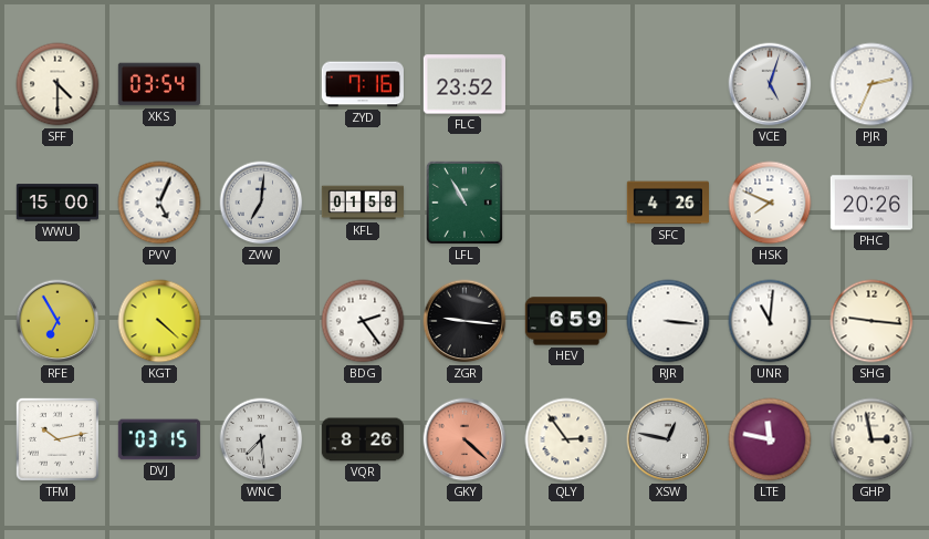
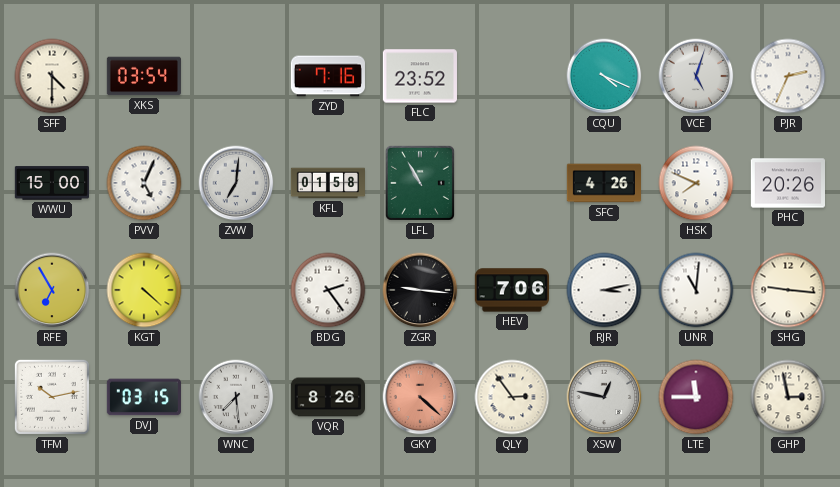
CQU: none -> 4:19 (604, 76)
HEV: 6:59 -> 7:06 (511, 290)
RJR: 3:16 -> 3:13 (604, 290)
LTE: 11:47 -> 11:45 (696, 397)
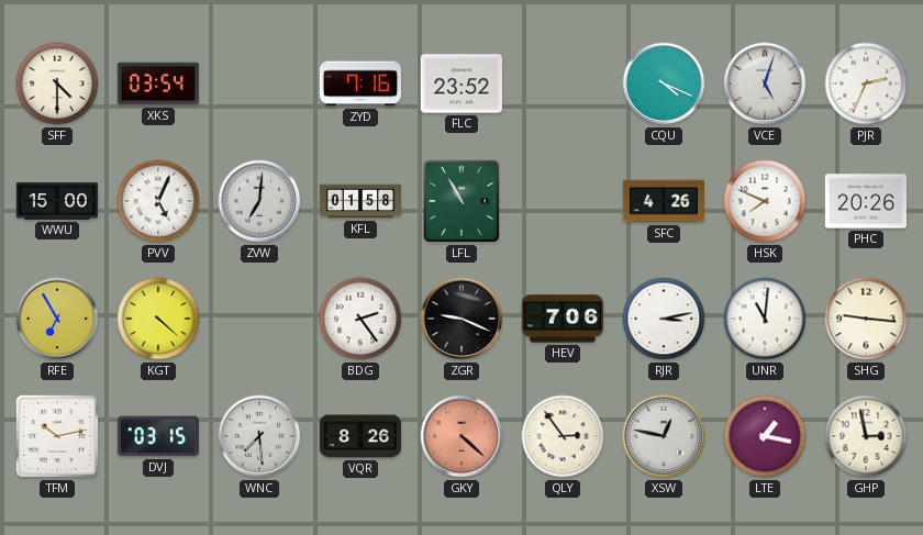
ZGR: 9:16 -> 9:19 (462, 319)
LTE: 11:45 -> 1:17 (765, 436)
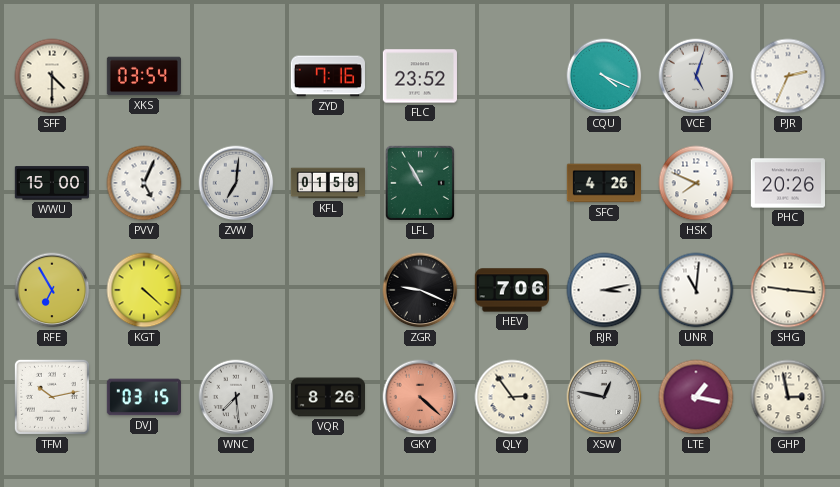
BDG: 2:24 -> none (360, 319)
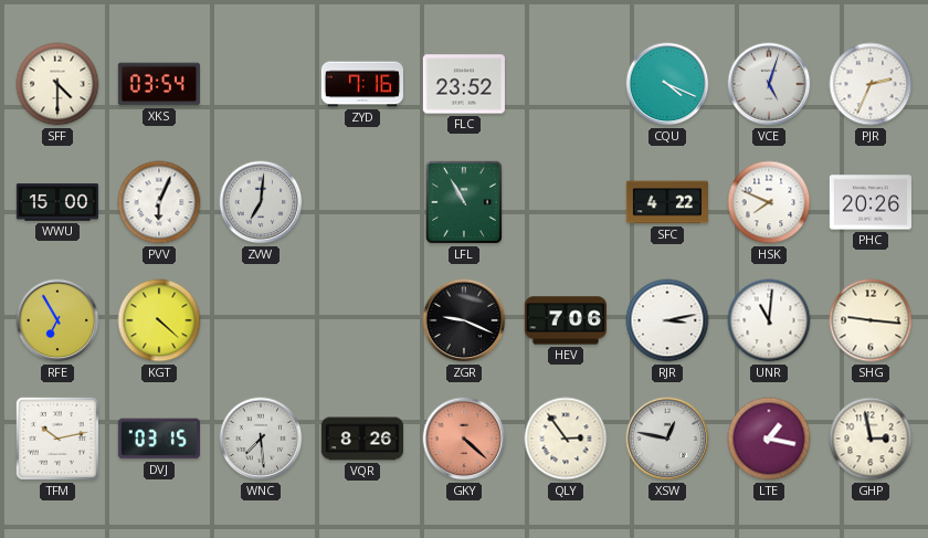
PVV: 5:04 -> 6:04 (159, 202)
KFL: 01:58 -> none (327, 183)
SFC: 4:26 -> 4:22 (666, 202)
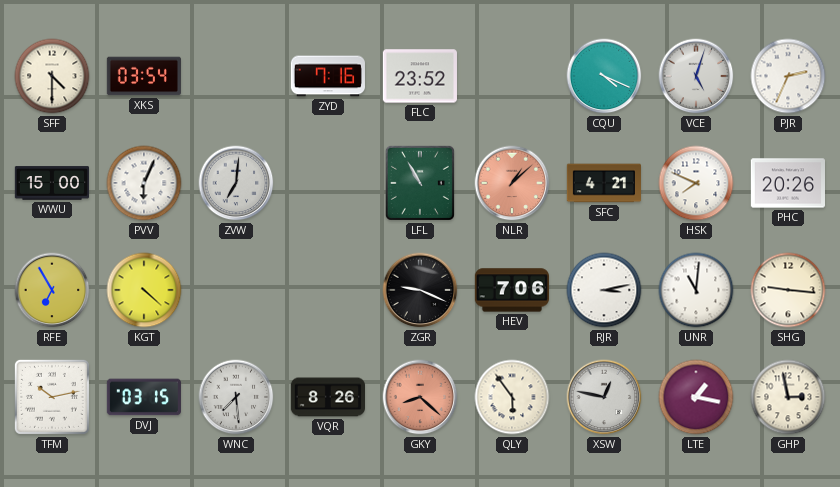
NLR: none -> 1:08 (512, 183)
SFC: 4:22 -> 4:21 (603, 183)
GKY: 4:22 -> 8:22 (420, 397)
QLY: 2:54 -> 5:54 (512, 397)
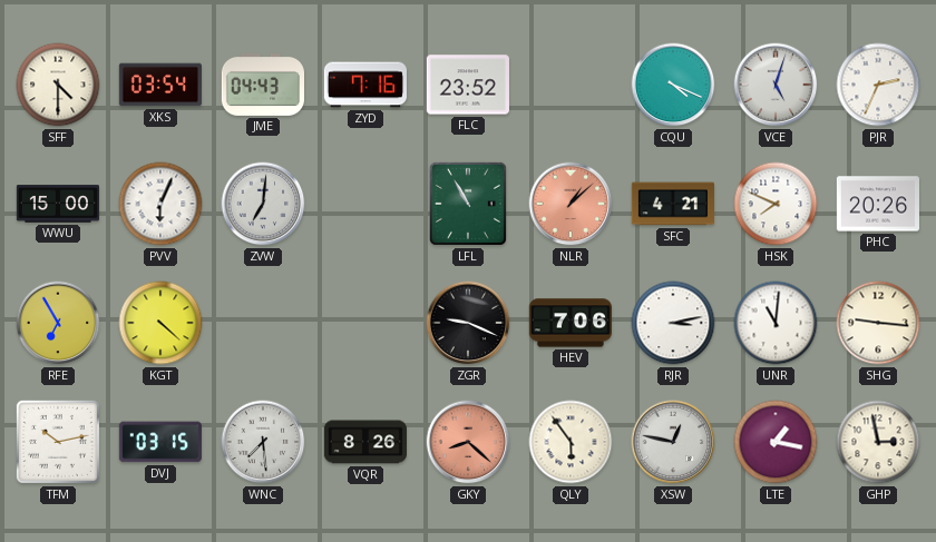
JME: none -> 04:43 (262, 86)
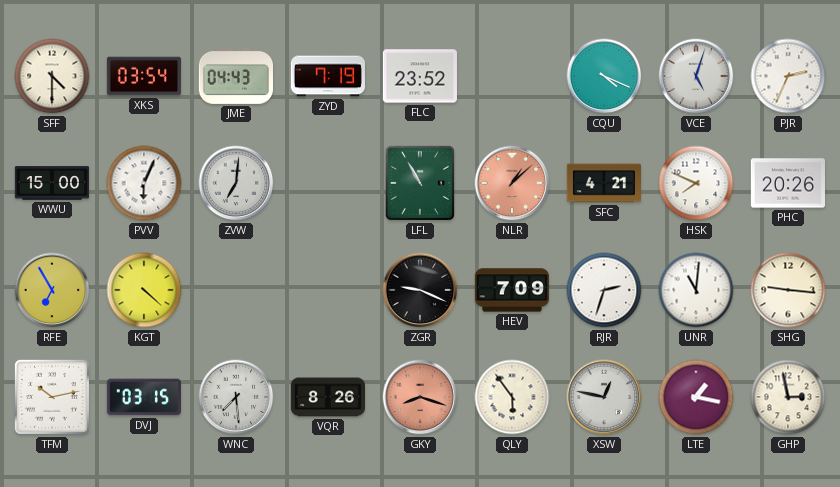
ZYD: 7:16 -> 7:19 (328, 76)
HEV: 7:06 -> 7:09 (511, 290)
RJR: 3:13 -> 2:33 (604, 290)
GKY: 8:22 -> 8:18 (420, 397)
